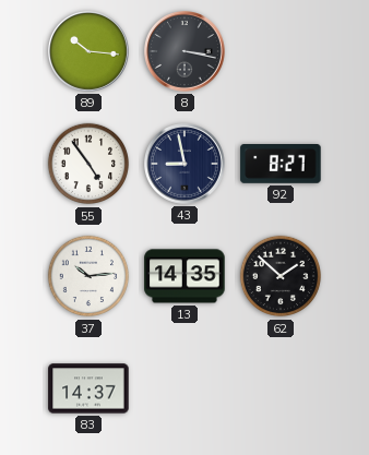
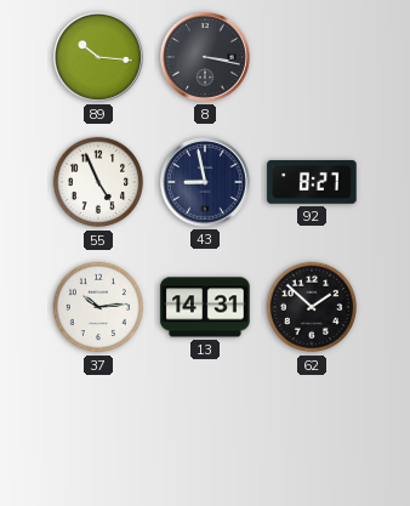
55: 4:54 -> 4:56 (98, 182)
13: 14:35 -> 14:31 (205, 307)
83: 14:37 -> none (88, 388)
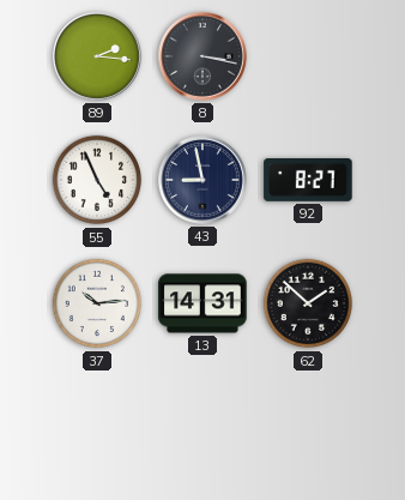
89: 10:16 -> 2:16 (98, 58)
